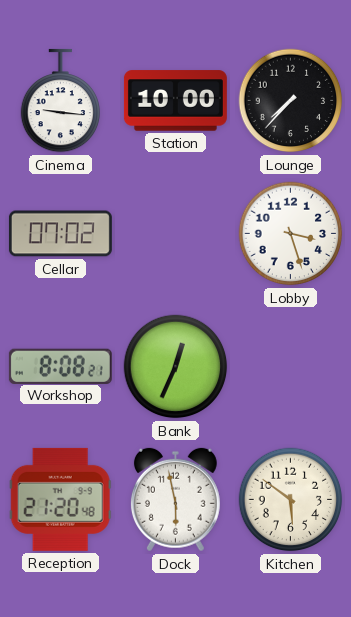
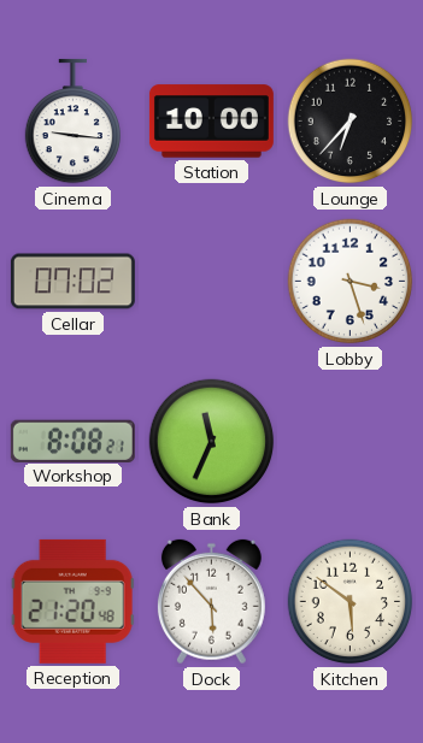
Lounge: 7:37 -> 6:37 (351, 122)
Bank: 12:34 -> 11:34 (212, 442)
Dock: 5:58 -> 5:53 (211, 602)
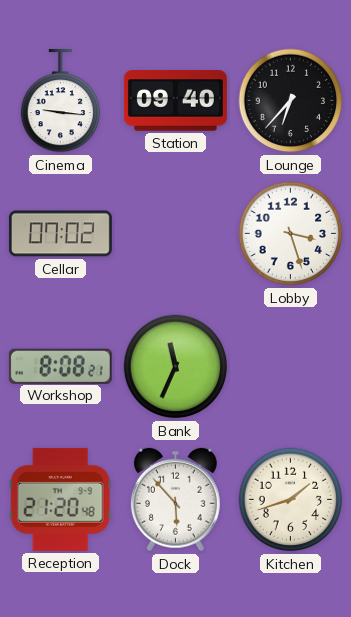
Station: 10:00 -> 09:40 (175, 101)
Kitchen: 5:51 -> 1:42 (291, 500)
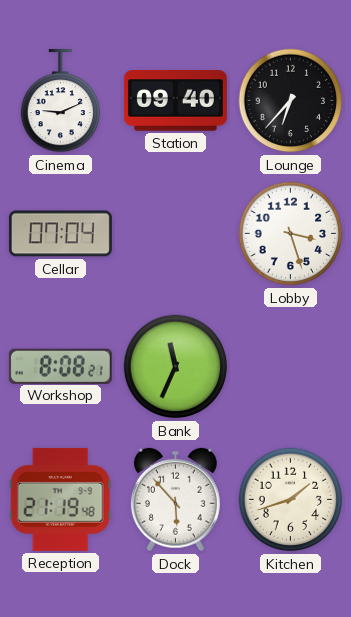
Cinema: 9:16 -> 9:11 (61, 101)
Cellar: 07:02 -> 07:04 (60, 234)
Reception: 21:20 -> 21:19 (60, 499)
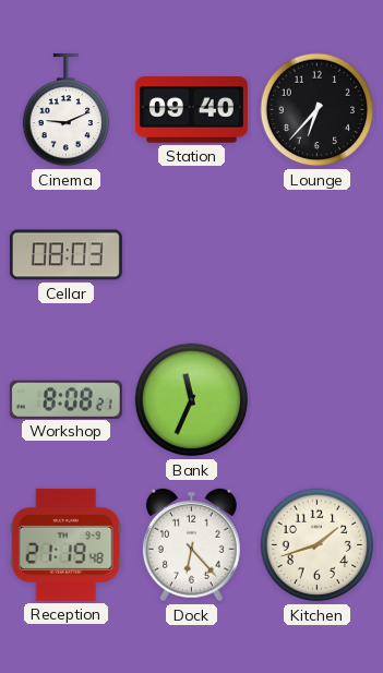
Cellar: 07:04 -> 08:03 (65, 255)
Lobby: 3:27 -> none (291, 234)
Dock: 5:53 -> 6:23 (191, 545)
